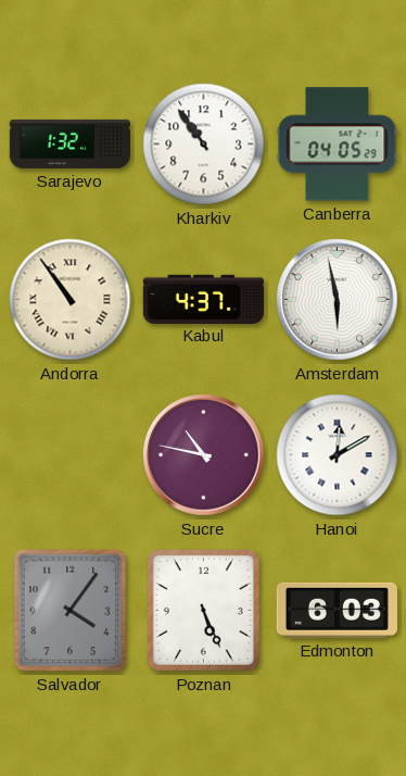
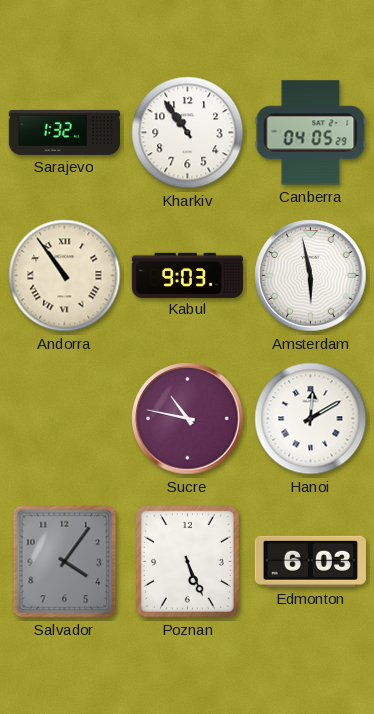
Kabul: 4:37 -> 9:03 (187, 275)
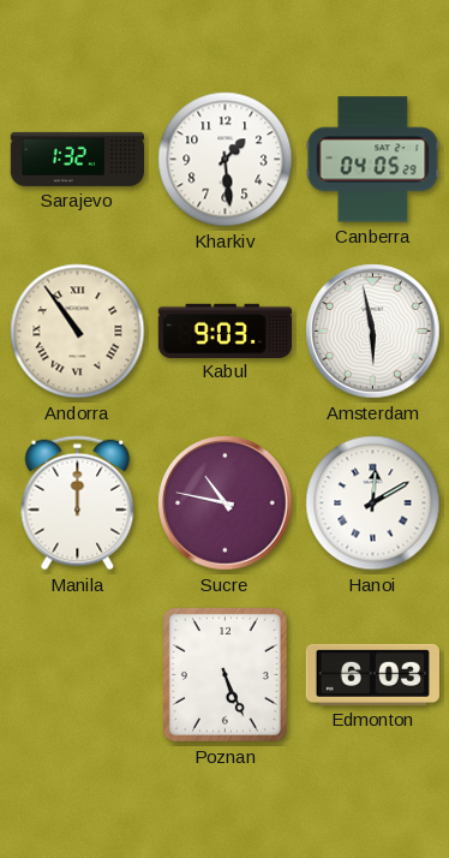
Kharkiv: 10:54 -> 1:29 (226, 160)
Manila: none -> 12:00 (78, 504)
Salvador: 4:06 -> none (65, 562)
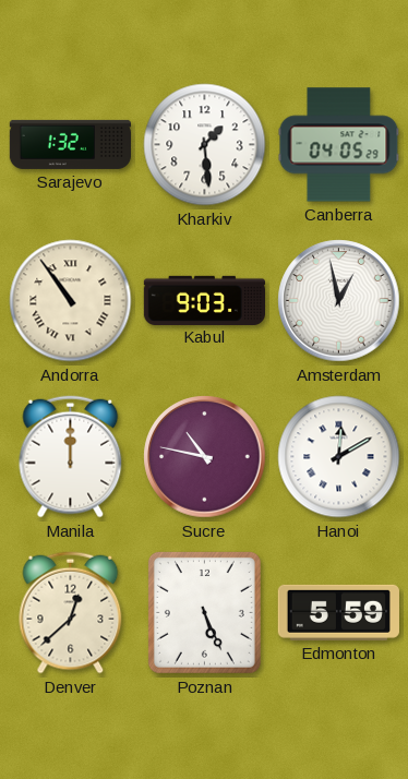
Amsterdam: 5:58 -> 12:58 (339, 301)
Denver: none -> 12:38 (71, 613)
Edmonton: 6:03 -> 5:59 (338, 612)
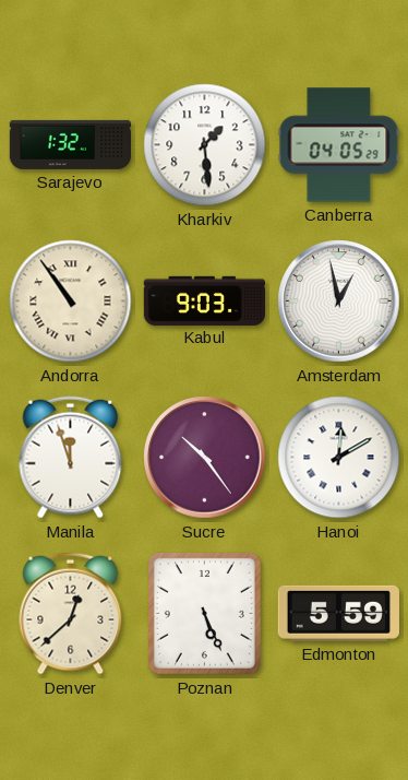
Manila: 12:00 -> 11:57 (71, 458)
Sucre: 10:47 -> 10:24 (205, 458)
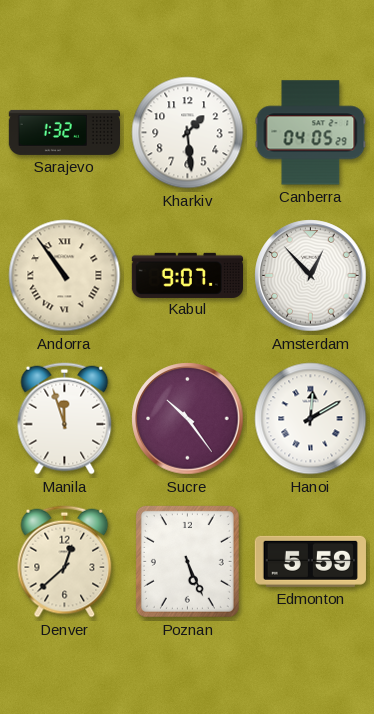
Kabul: 9:03 -> 9:07 (187, 275)
Amsterdam: 12:58 -> 12:53 (311, 276)
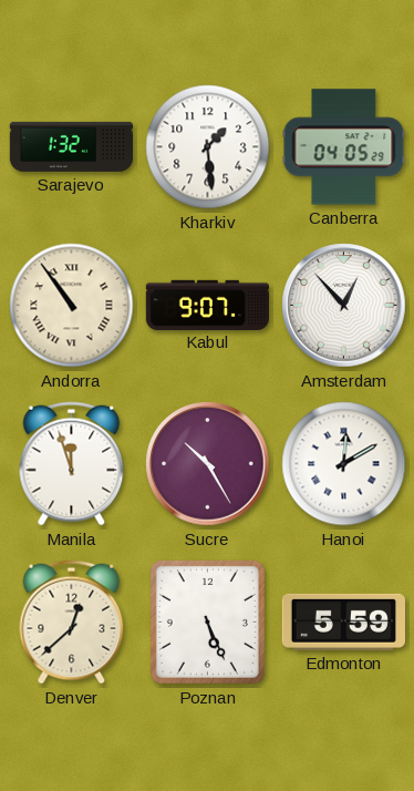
Sucre: 10:24 -> 10:25 (208, 464)
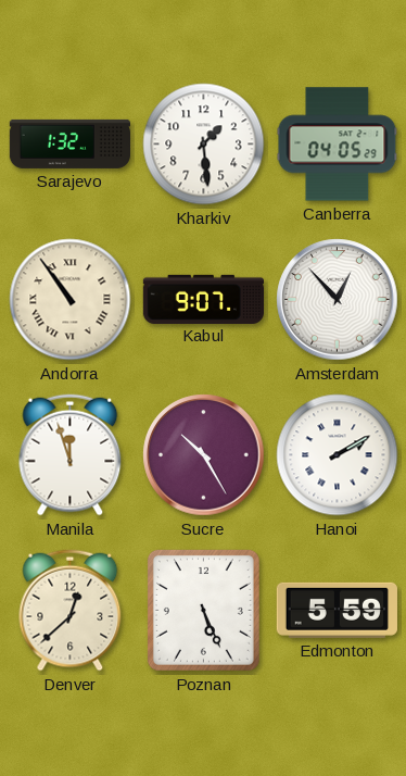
Hanoi: 12:10 -> 2:10 (338, 455)
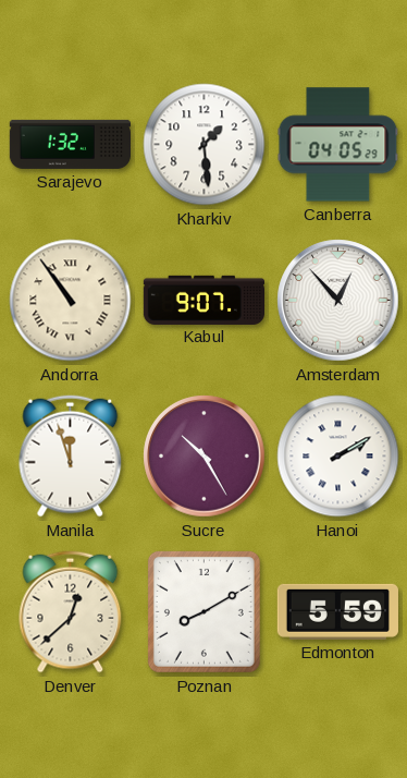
Poznan: 5:26 -> 8:10 (203, 611)
